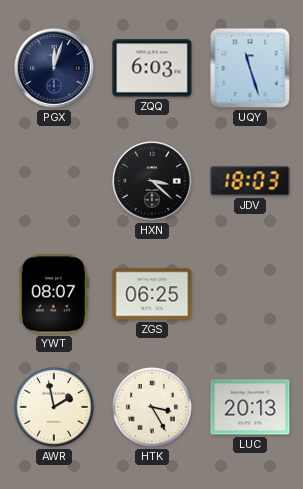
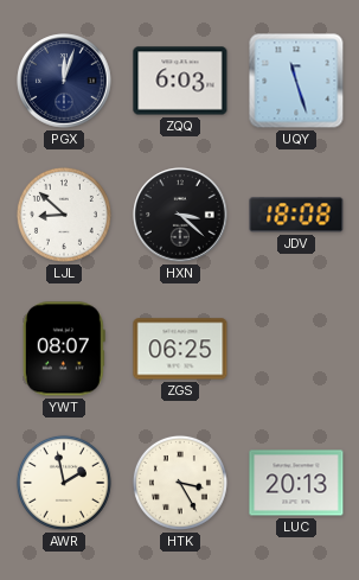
LJL: none -> 8:52 (64, 215)
JDV: 18:03 -> 18:08 (296, 215)
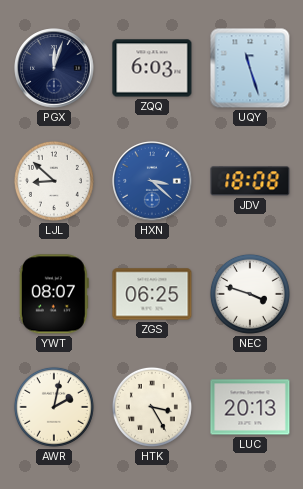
HXN dial: black -> blue (152, 181)
NEC: none -> 3:48 (250, 294)
AWR: 1:58 -> 2:02 (54, 407)
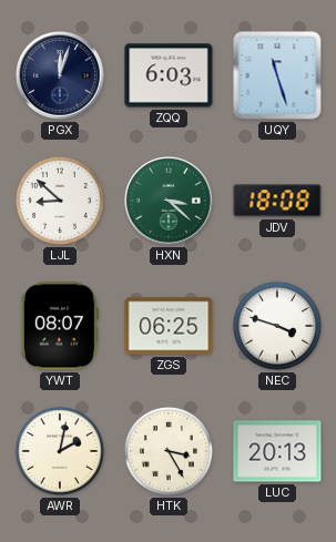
HXN dial: blue -> green (169, 201)
